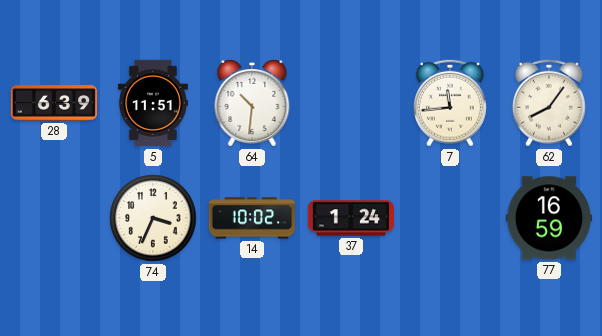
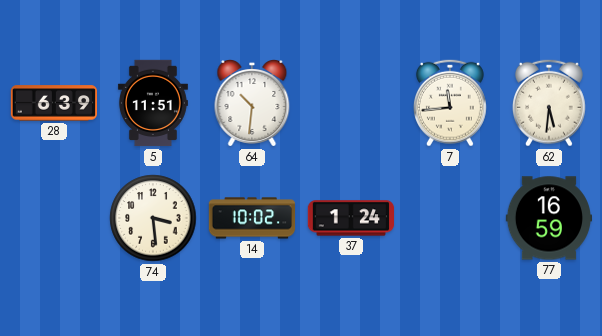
62: 8:06 -> 5:31 (549, 103)
74: 3:34 -> 3:29 (153, 218)
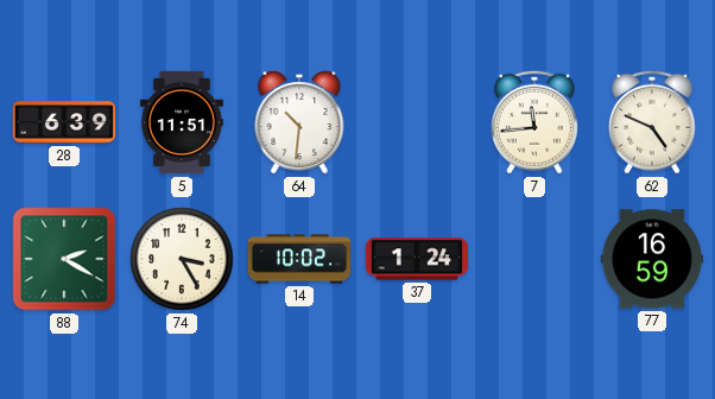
62: 5:31 -> 4:49 (652, 122)
88: none -> 2:20 (64, 259)
74: 3:29 -> 3:25 (182, 259)
